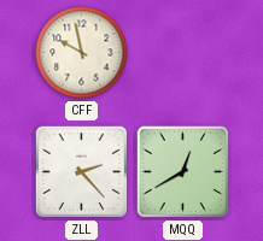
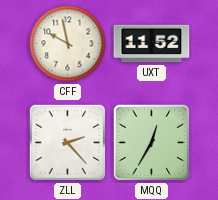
UXT: none -> 11:52 (152, 44)
MQQ: 12:40 -> 12:35 (152, 143)
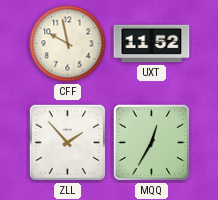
ZLL: 2:23 -> 1:53 (68, 143)
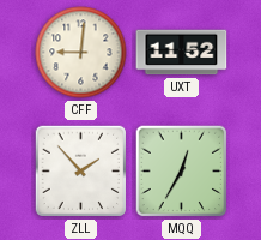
CFF: 9:58 -> 9:01 (81, 53)
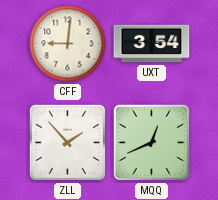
UXT: 11:52 -> 3:54 (152, 44)
MQQ: 12:35 -> 12:41 (152, 143)
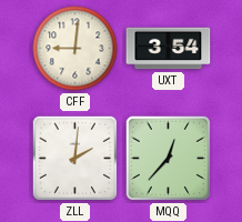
ZLL: 1:53 -> 2:01 (75, 159)
MQQ: 12:41 -> 12:37 (169, 159)
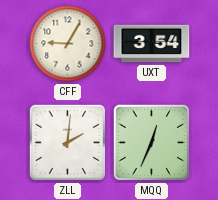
CFF: 9:01 -> 9:05 (68, 44)
MQQ: 12:37 -> 12:34 (152, 143)
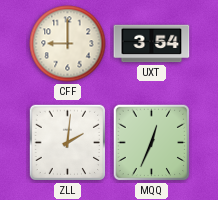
CFF: 9:05 -> 9:00 (68, 44)
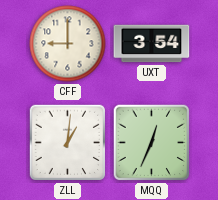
ZLL: 2:01 -> 1:01 (68, 143)
